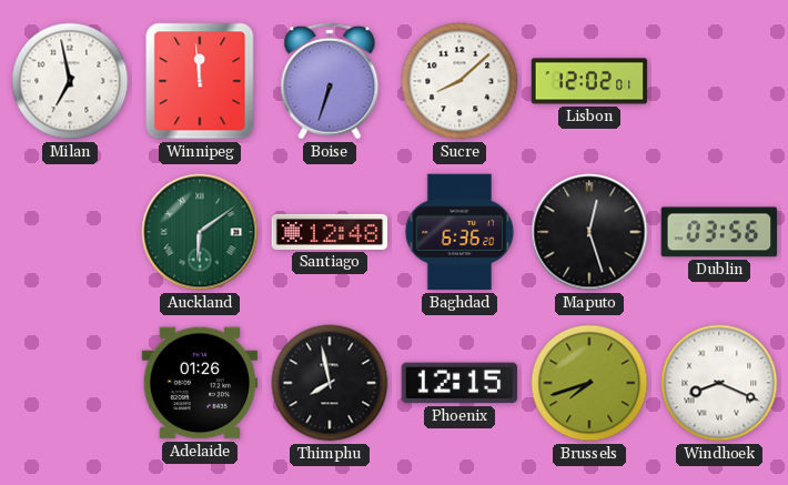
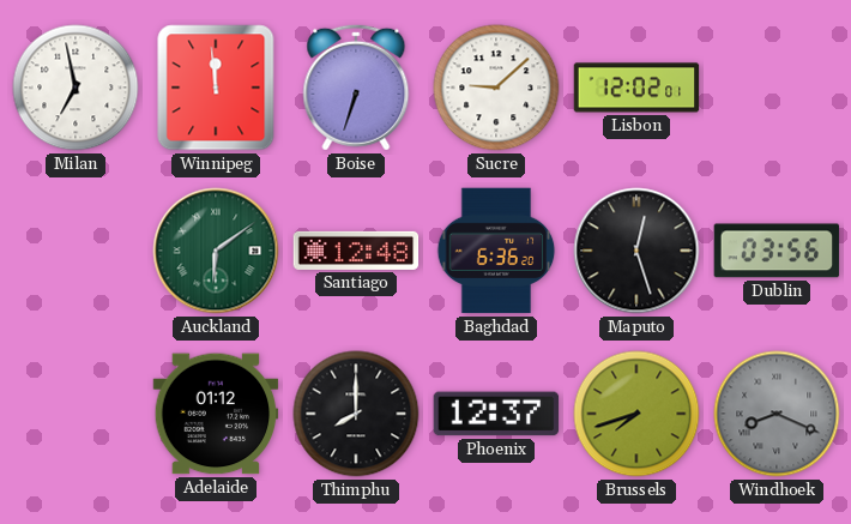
Sucre: 8:08 -> 9:08 (496, 88)
Adelaide: 01:26 -> 01:12 (216, 414)
Thimphu: 7:58 -> 8:00 (356, 414)
Phoenix: 12:15 -> 12:37 (496, 414)
Windhoek dial: white -> grey (777, 414)
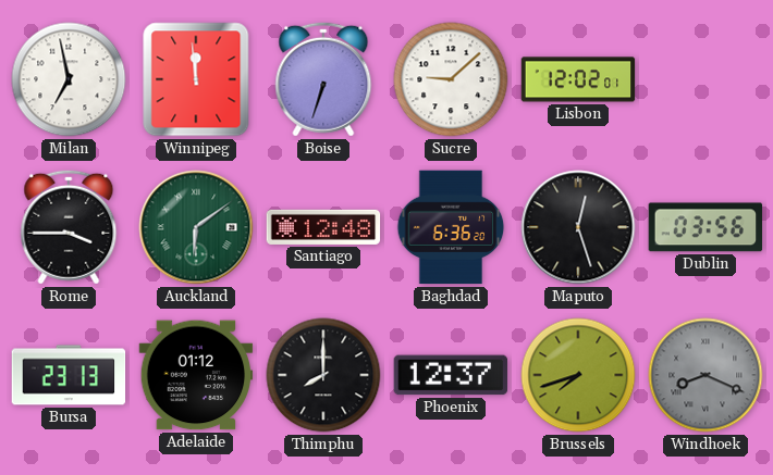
Rome: none -> 3:45 (69, 227)
Bursa: none -> 23:13 (69, 375)
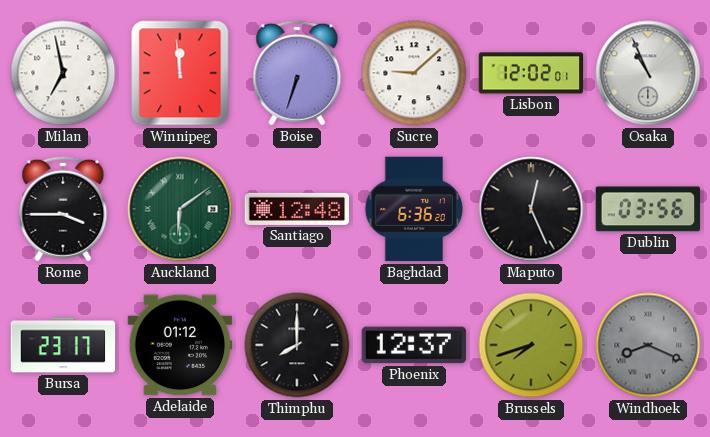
Osaka: none -> 10:56 (648, 73)
Maputo: 12:27 -> 12:26 (531, 209)
Bursa: 23:13 -> 23:17 (63, 345)
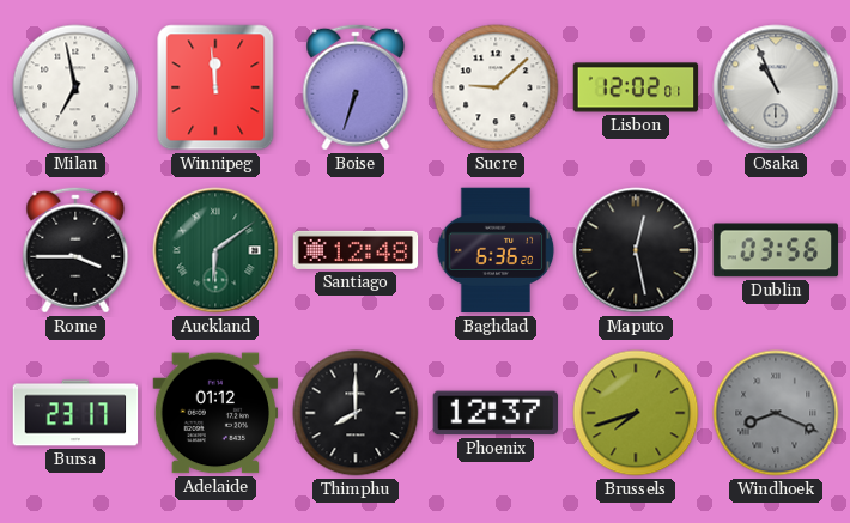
Maputo: 12:26 -> 12:28 (636, 250)
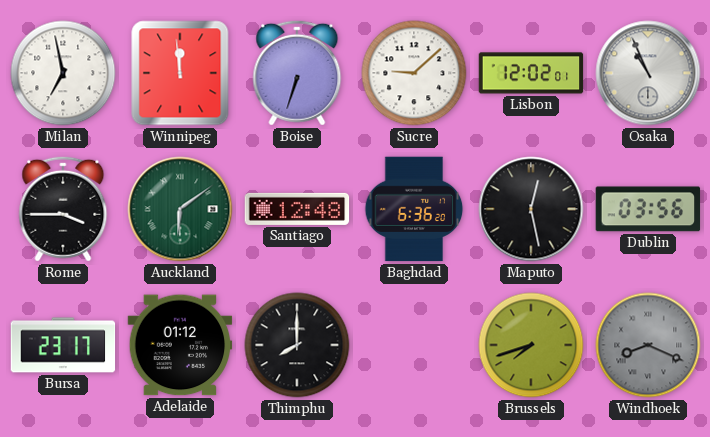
Phoenix: 12:37 -> none (496, 413)
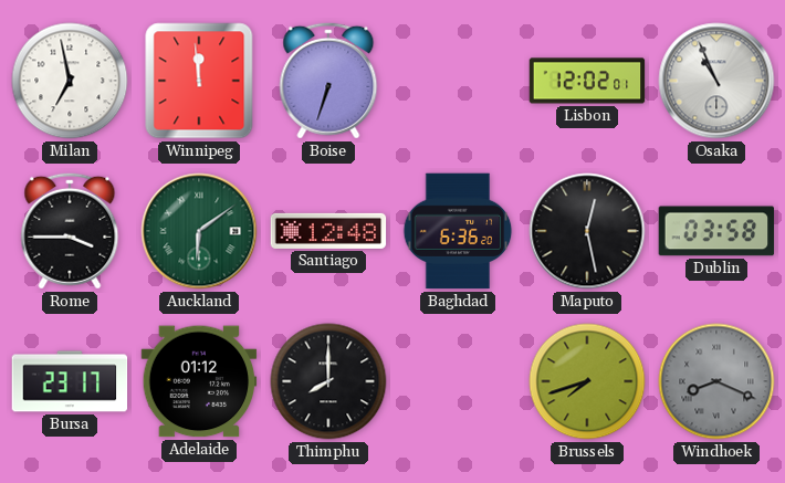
Sucre: 9:08 -> none (414, 73)
Dublin: 03:56 -> 03:58 (716, 231)
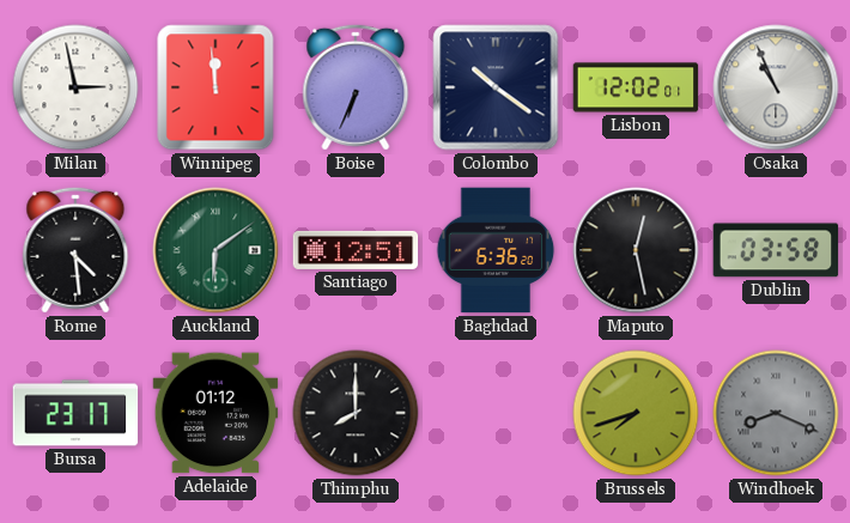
Milan: 6:58 -> 2:58 (75, 87)
Boise: 6:33 -> 6:34 (356, 87)
Colombo: none -> 10:21 (496, 87)
Rome: 3:45 -> 4:29 (75, 250)
Santiago: 12:48 -> 12:51 (356, 250)
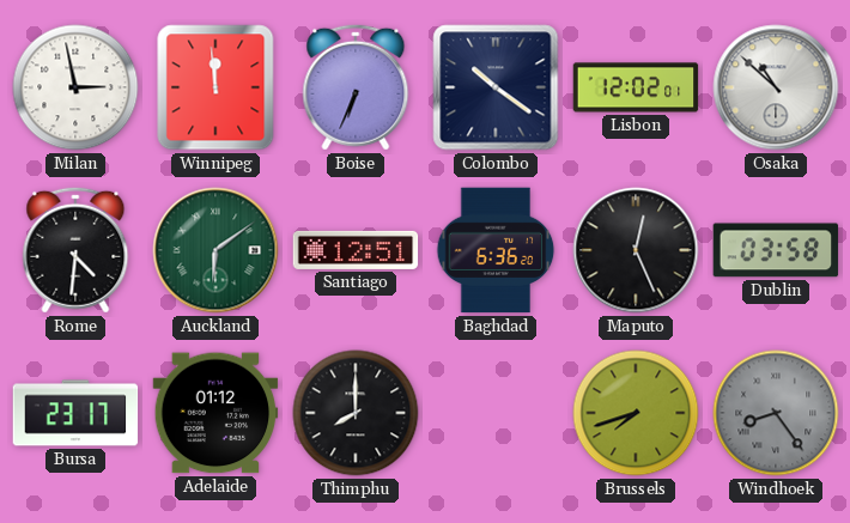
Osaka: 10:56 -> 10:52 (776, 87)
Rome: 4:29 -> 4:31 (75, 250)
Maputo: 12:28 -> 12:26 (636, 250)
Windhoek: 8:19 -> 8:24 (776, 413)
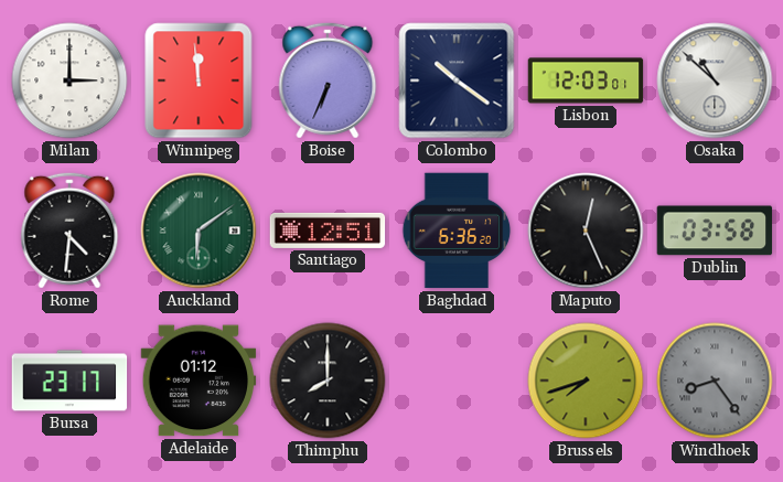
Milan: 2:58 -> 3:00 (69, 81)
Lisbon: 12:02 -> 12:03 (586, 81)
